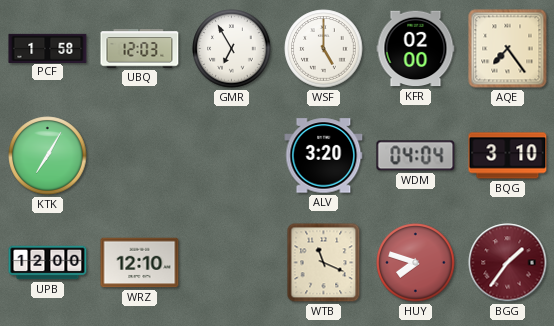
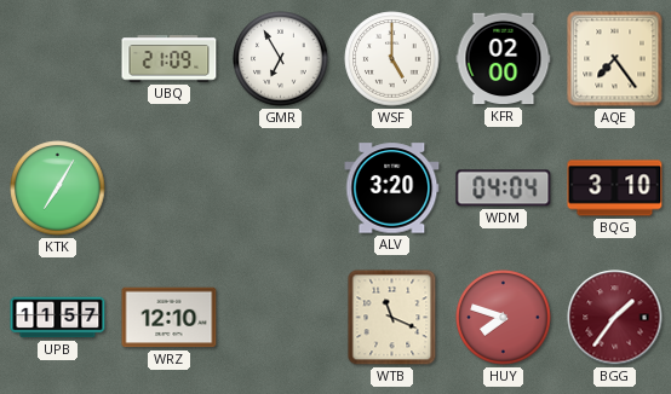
PCF: 1:58 -> none (48, 48)
UBQ: 12:03 -> 21:09 (170, 59)
UPB: 12:00 -> 11:57 (58, 318)
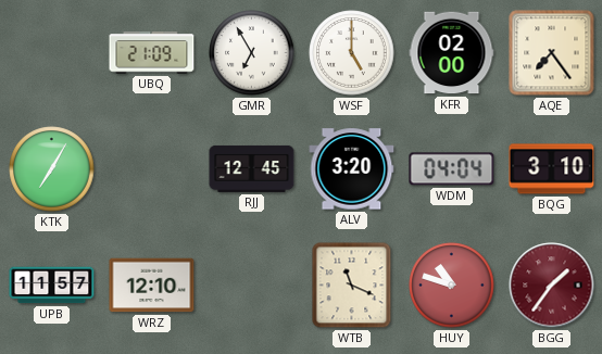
RJJ: none -> 12:45 (252, 168)
HUY: 7:48 -> 10:48 (452, 286)
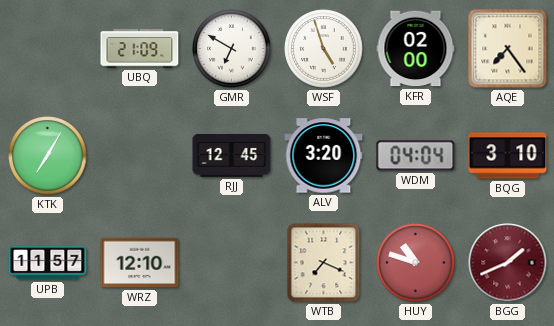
GMR: 6:55 -> 6:50 (232, 49)
WSF: 5:00 -> 4:57 (324, 49)
WTB: 11:19 -> 7:19 (324, 263)
BGG: 1:36 -> 1:41 (508, 263)
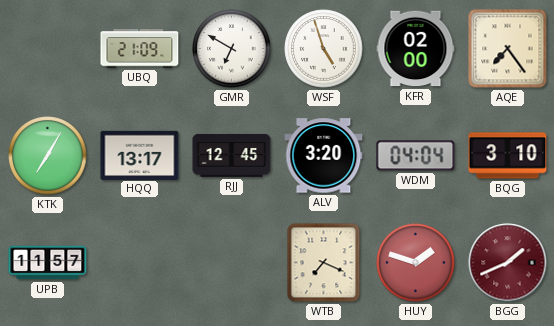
HQQ: none -> 13:17 (140, 155)
WRZ: 12:10 -> none (140, 263)
HUY: 10:48 -> 1:48 (416, 263)
